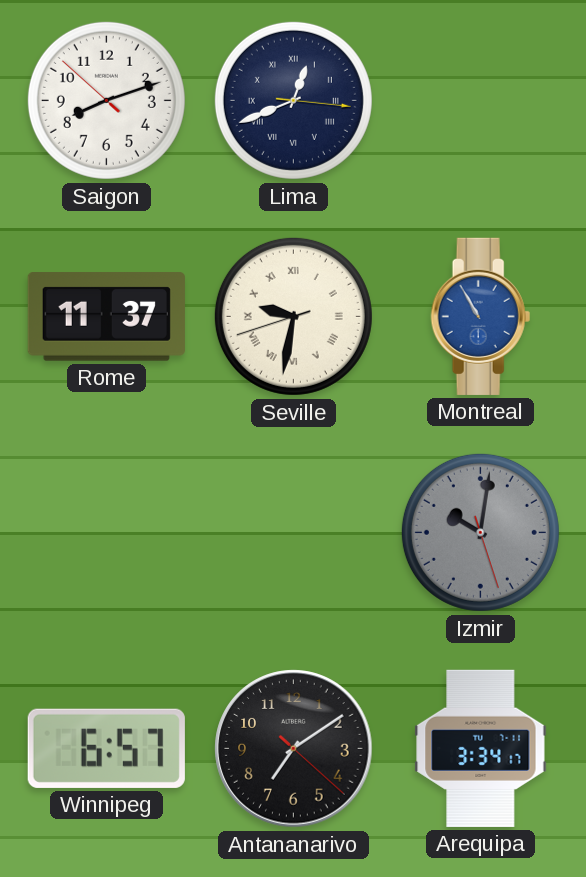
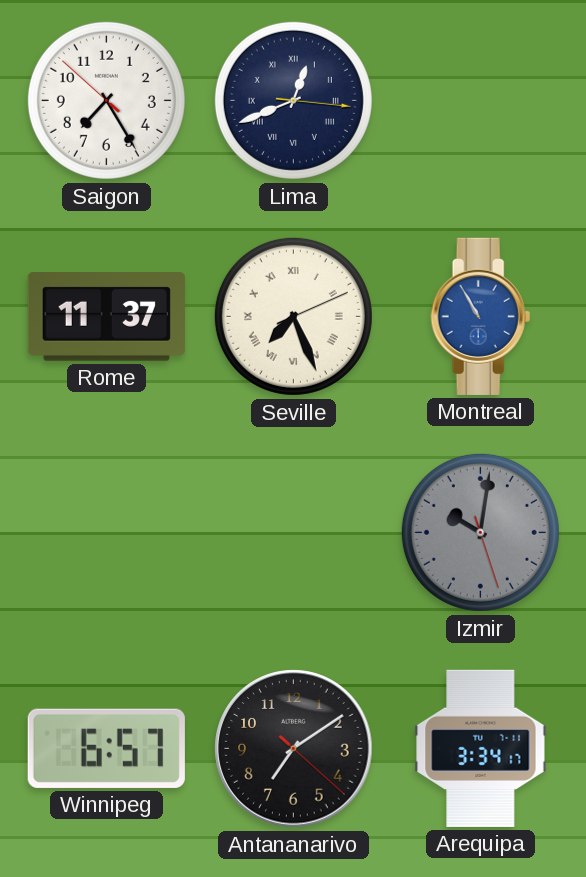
Saigon: 8:11 -> 7:24 (106, 100)
Seville: 9:31 -> 7:26 (293, 316)
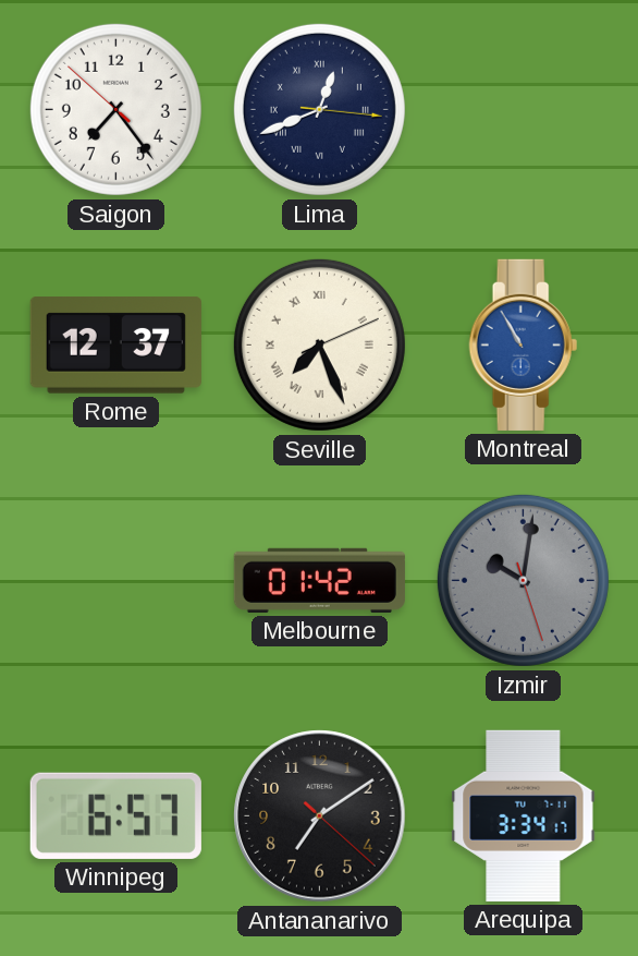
Saigon: 7:24 -> 7:23 (115, 109)
Rome: 11:37 -> 12:37 (115, 346)
Melbourne: none -> 01:42 (319, 580)
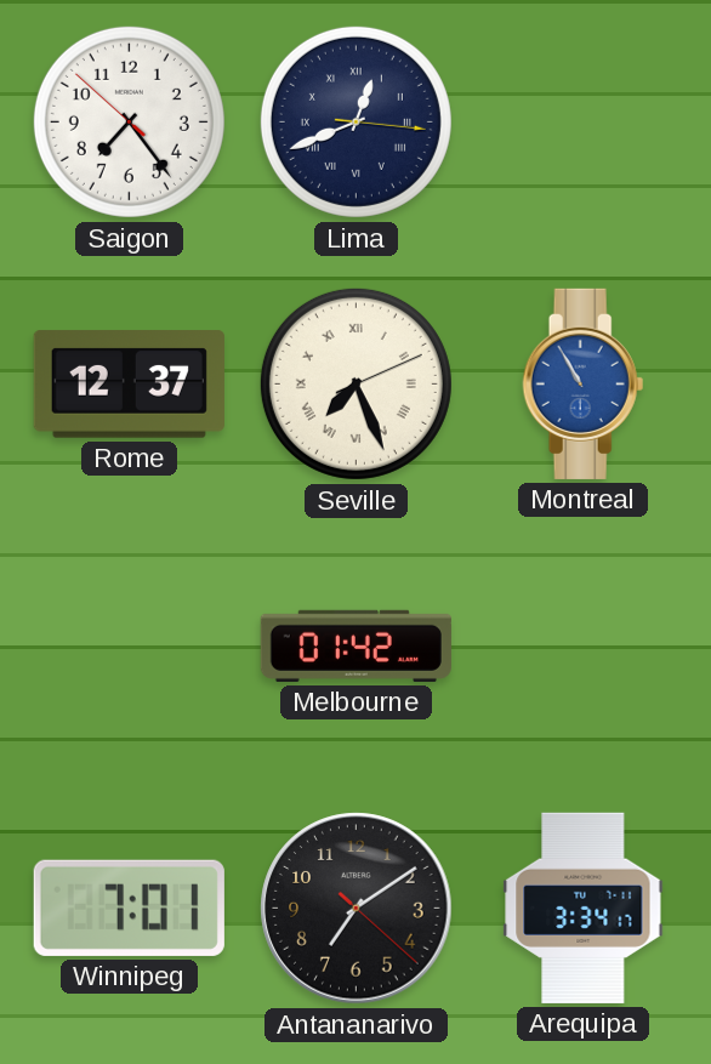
Izmir: 10:01 -> none (523, 580)
Winnipeg: 6:57 -> 7:01 (129, 907)
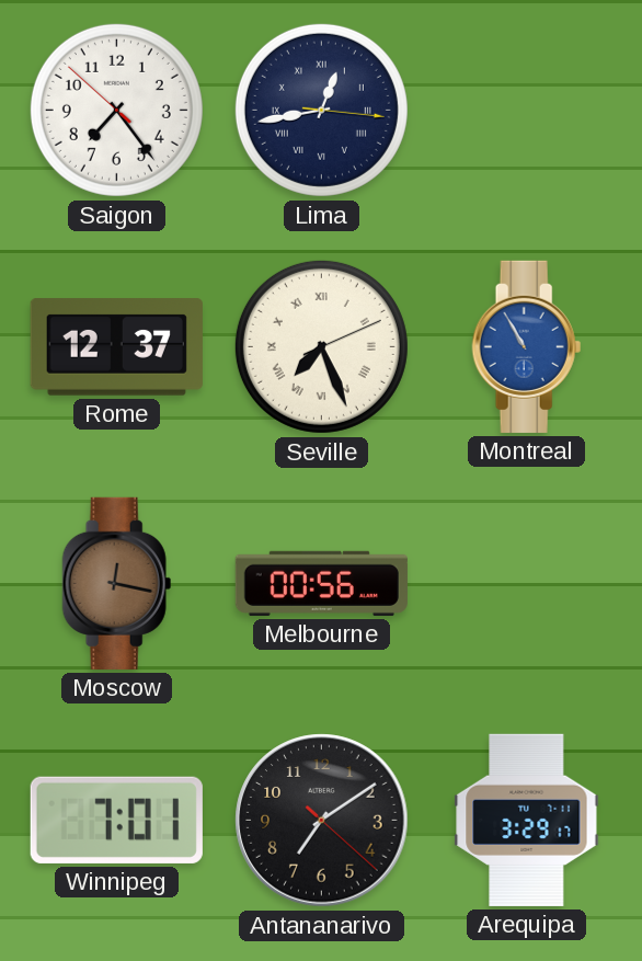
Lima: 12:41 -> 12:43 (321, 110)
Moscow: none -> 12:17 (117, 583)
Melbourne: 01:42 -> 00:56 (321, 583)
Arequipa: 3:34 -> 3:29 (527, 820)
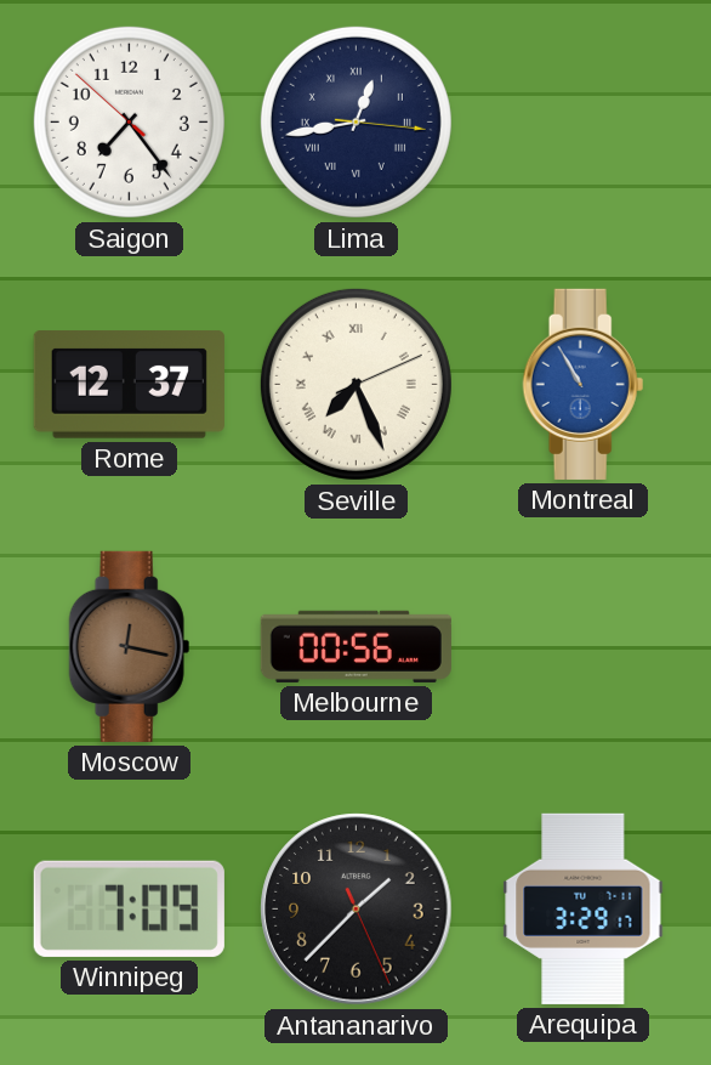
Winnipeg: 7:01 -> 7:09 (129, 908)
Antananarivo: 7:09 -> 1:37 (357, 910)
